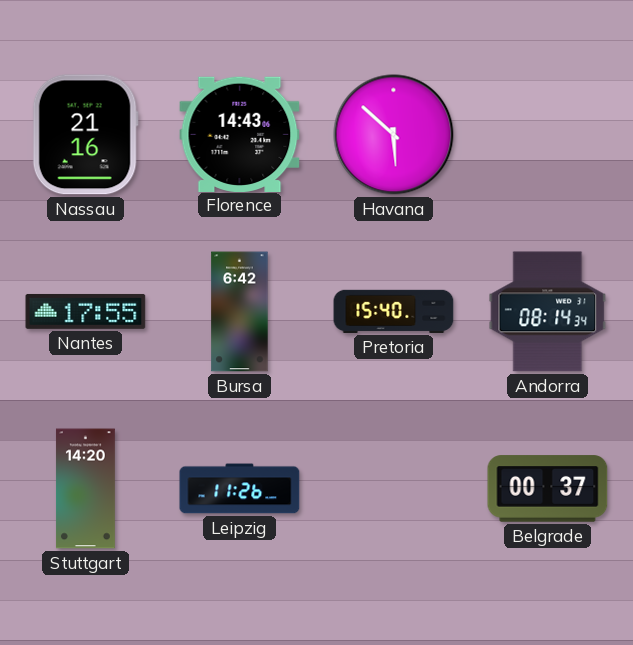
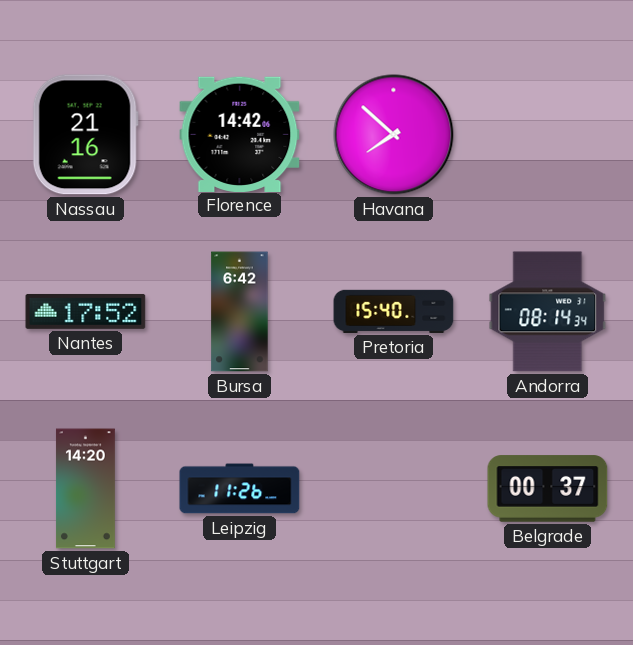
Florence: 14:43 -> 14:42 (240, 134)
Havana: 5:52 -> 7:52 (394, 135)
Nantes: 17:55 -> 17:52 (86, 311)
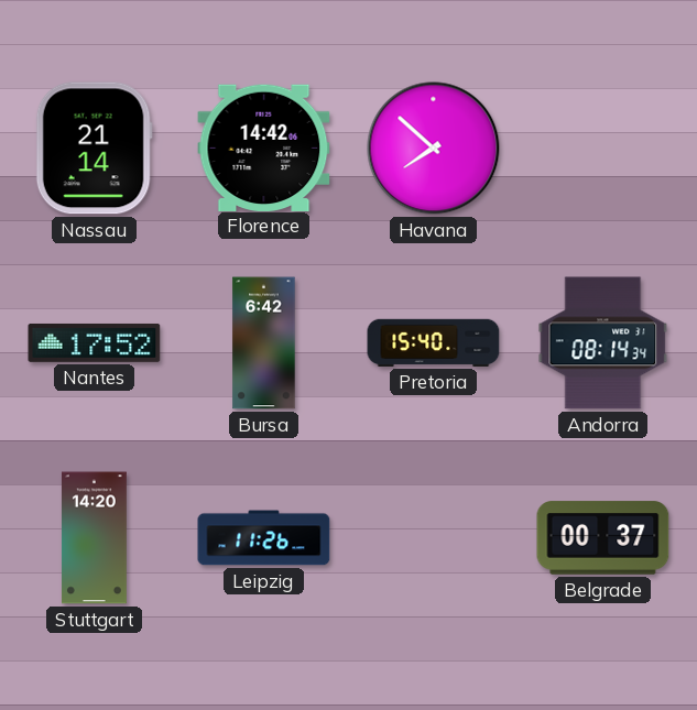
Nassau: 21:16 -> 21:14 (94, 149)
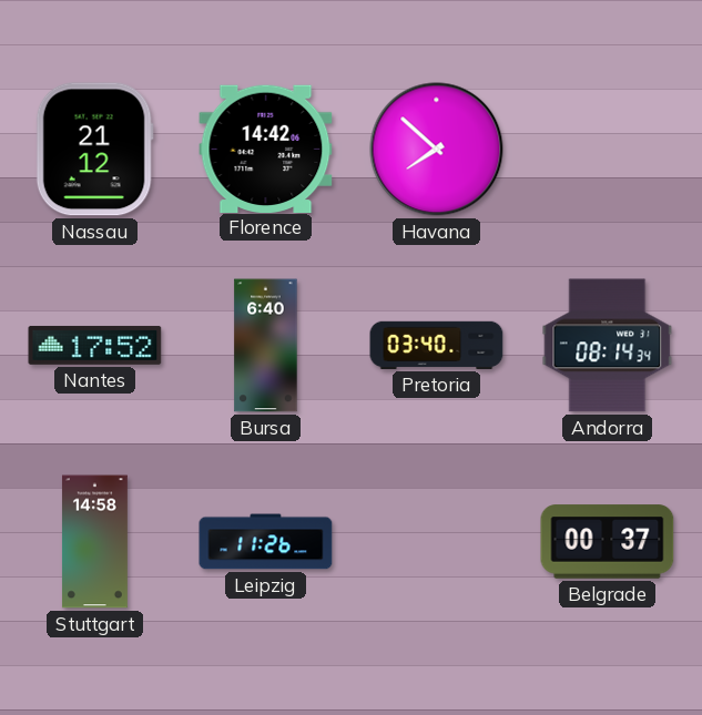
Nassau: 21:14 -> 21:12 (94, 150)
Bursa: 6:42 -> 6:40 (266, 346)
Pretoria: 15:40 -> 03:40 (437, 345)
Stuttgart: 14:20 -> 14:58 (94, 542)
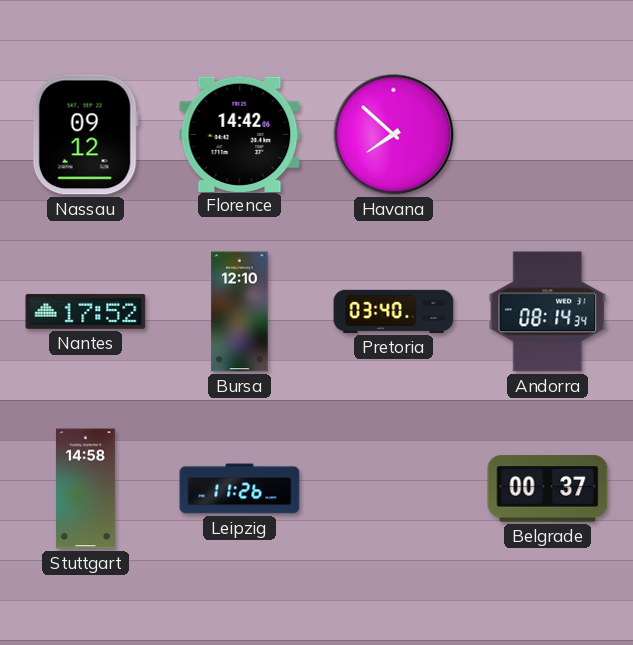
Nassau: 21:12 -> 09:12 (85, 135)
Bursa: 6:40 -> 12:10 (240, 312)
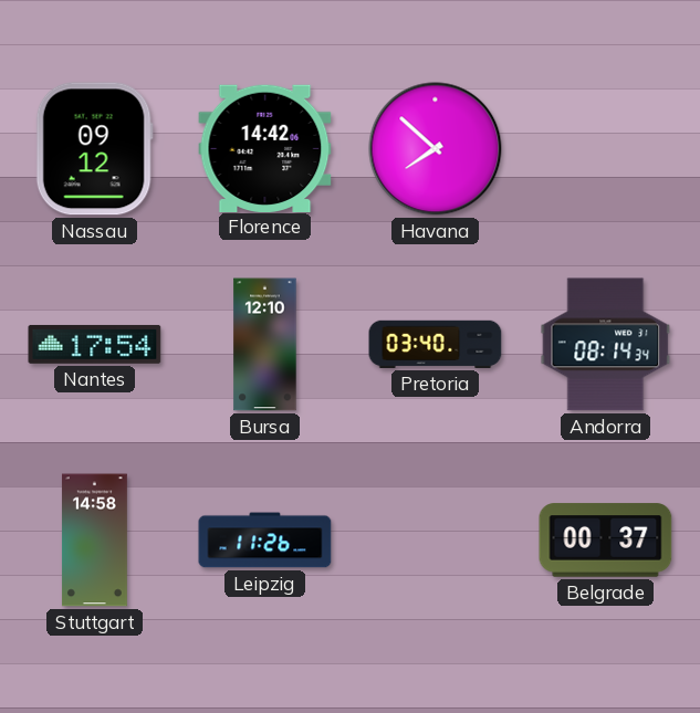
Nantes: 17:52 -> 17:54 (95, 344)
